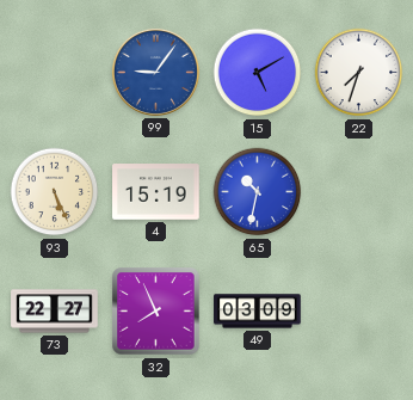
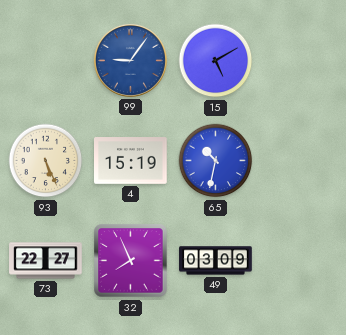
22: 7:33 -> none (359, 73)
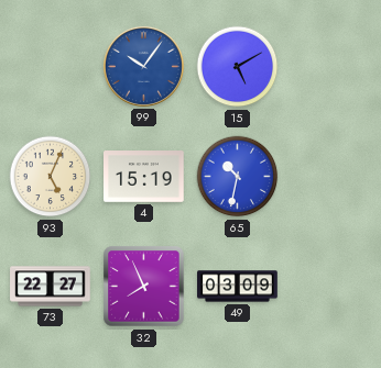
99: 9:06 -> 10:06 (143, 66)
93: 5:26 -> 5:04 (51, 177)
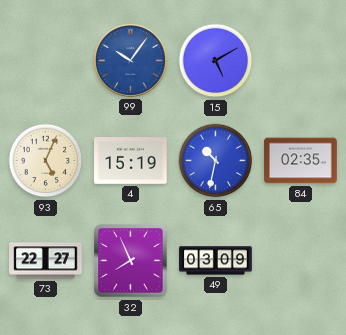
84: none -> 02:35 (301, 161)
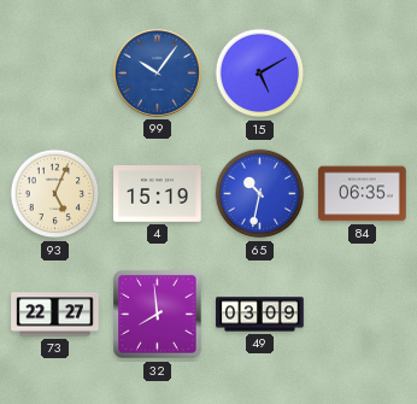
84: 02:35 -> 06:35 (363, 194)
32: 7:56 -> 7:59 (158, 315)
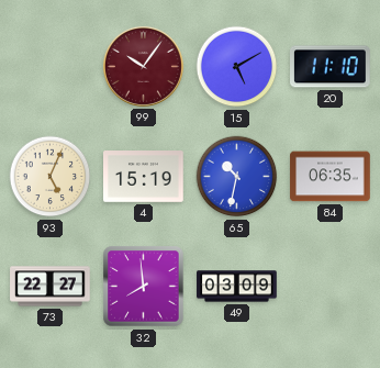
99 dial: blue -> burgundy (143, 66)
20: none -> 11:10 (331, 67)
